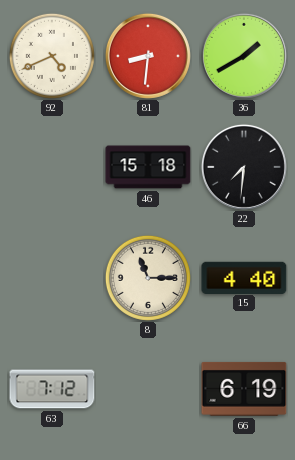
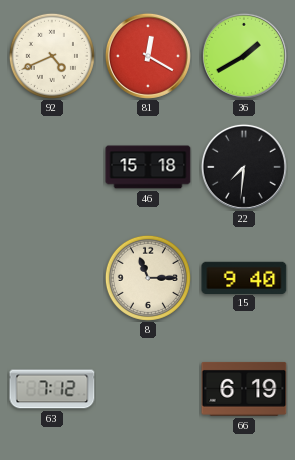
81: 8:31 -> 12:20 (148, 56)
15: 4:40 -> 9:40 (244, 277)
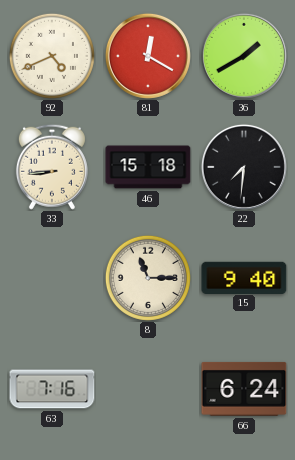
33: none -> 8:44 (52, 167)
63: 7:12 -> 7:16 (52, 389)
66: 6:19 -> 6:24 (244, 389)
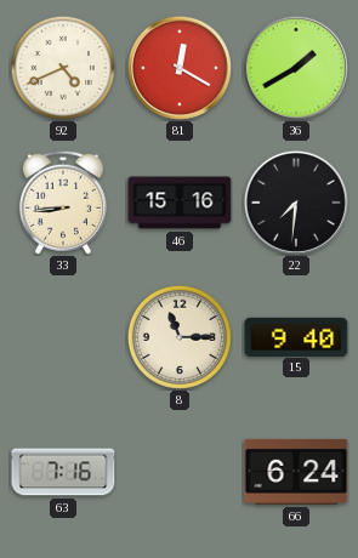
46: 15:18 -> 15:16 (180, 203)
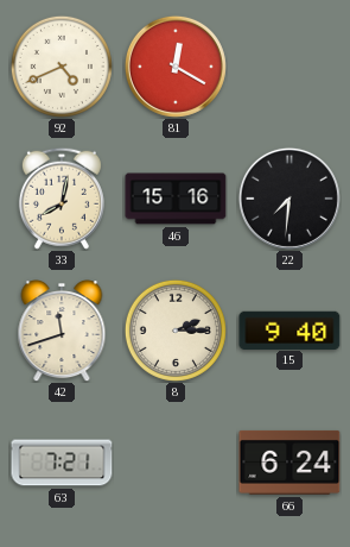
36: 1:40 -> none (296, 68)
33: 8:44 -> 8:02 (62, 199)
42: none -> 11:42 (62, 332)
8: 11:15 -> 2:15 (176, 331)
63: 7:16 -> 7:21 (62, 463)
